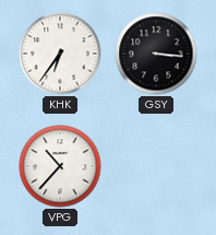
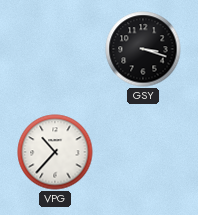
KHK: 6:36 -> none (60, 54)
GSY: 3:16 -> 3:18 (143, 49)
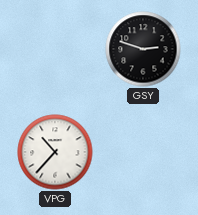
GSY: 3:18 -> 2:48 (143, 49)
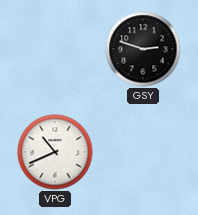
VPG: 10:37 -> 10:41 (55, 152)
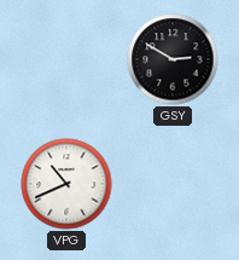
GSY: 2:48 -> 2:50 (173, 59)
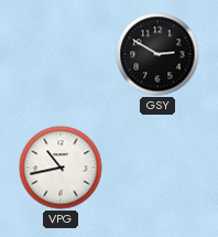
VPG: 10:41 -> 10:43 (61, 168)
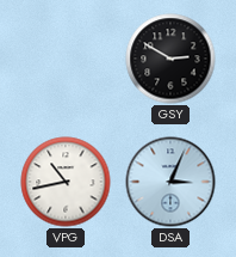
DSA: none -> 3:04 (170, 182)
